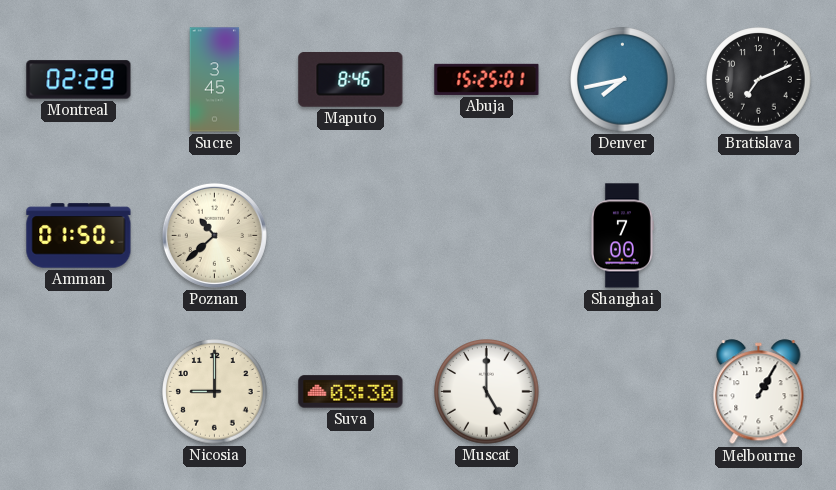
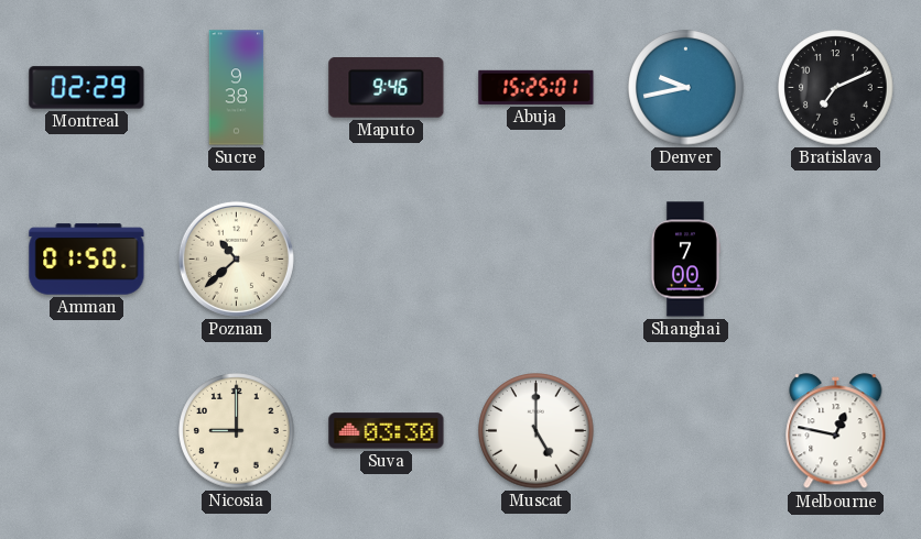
Sucre: 3:45 -> 9:38 (237, 88)
Maputo: 8:46 -> 9:46 (387, 88)
Denver: 7:43 -> 9:43 (686, 88)
Melbourne: 1:05 -> 12:47 (836, 431)
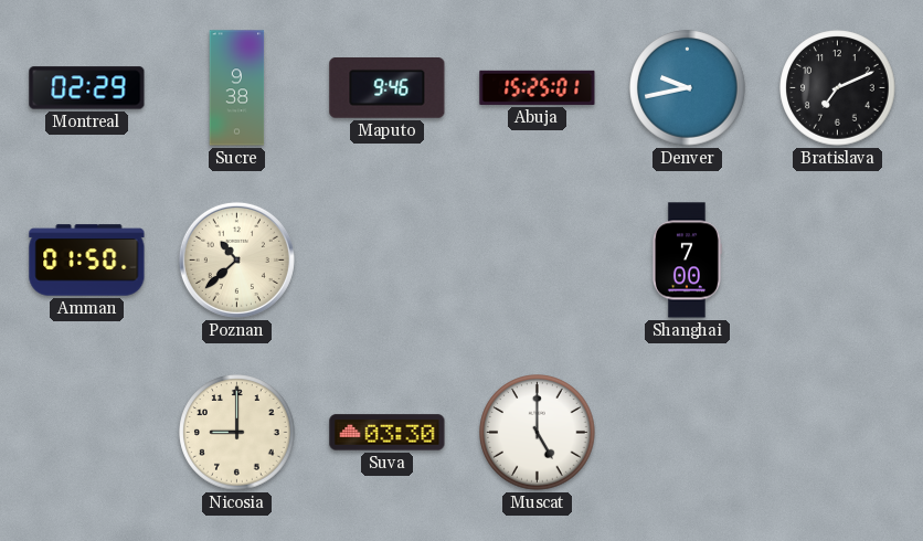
Melbourne: 12:47 -> none (836, 431)
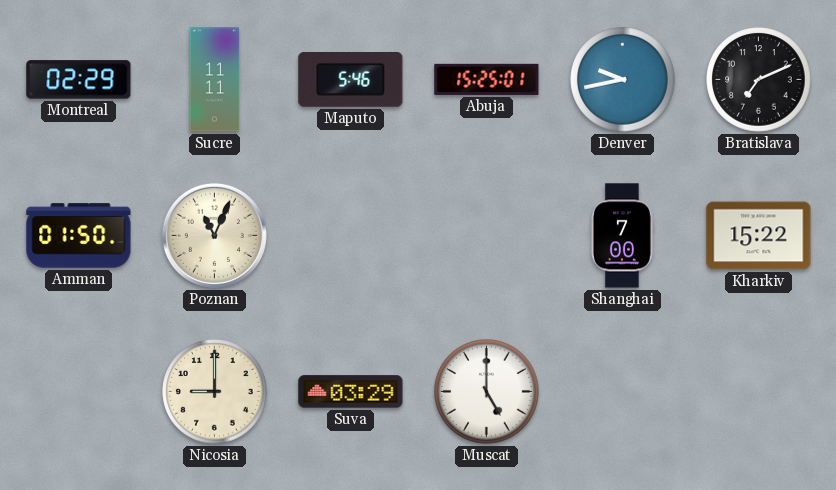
Sucre: 9:38 -> 11:11 (215, 80)
Maputo: 9:46 -> 5:46 (351, 80)
Poznan: 10:38 -> 11:04 (214, 235)
Kharkiv: none -> 15:22 (759, 236)
Suva: 03:30 -> 03:29 (351, 392)
